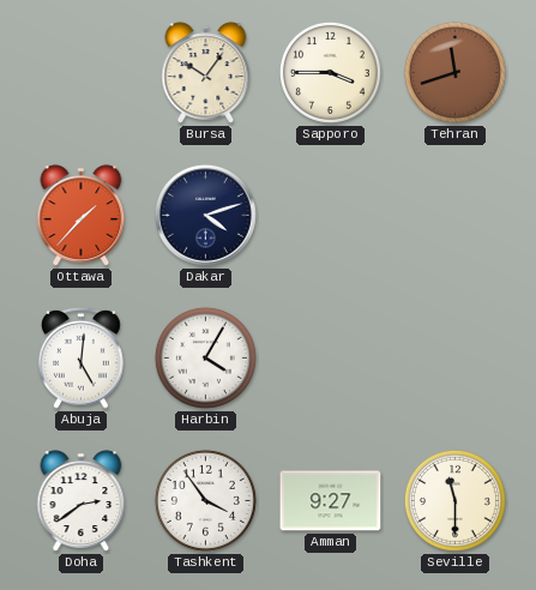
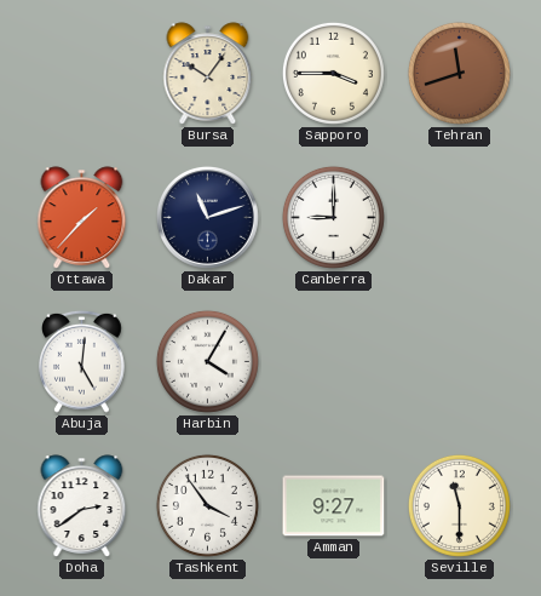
Dakar: 4:12 -> 11:12 (207, 217)
Canberra: none -> 9:00 (333, 217)
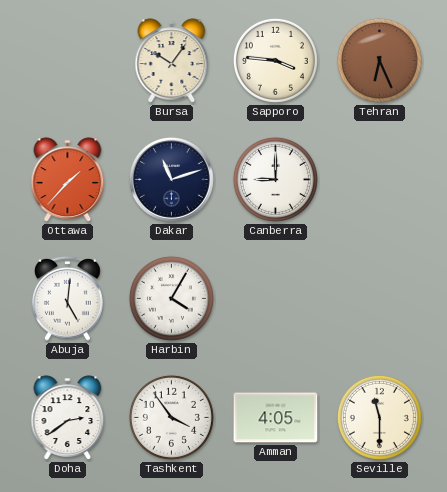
Sapporo: 3:45 -> 3:46 (275, 60)
Tehran: 11:42 -> 6:26 (379, 60)
Amman: 9:27 -> 4:05 (276, 418)
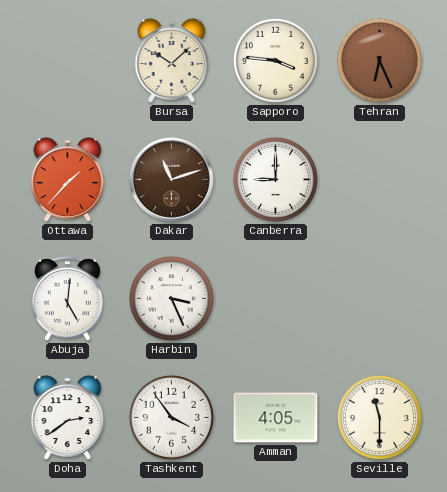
Bursa: 10:06 -> 10:08 (172, 61)
Dakar dial: navy -> brown (171, 179)
Harbin: 4:05 -> 3:26 (171, 298)
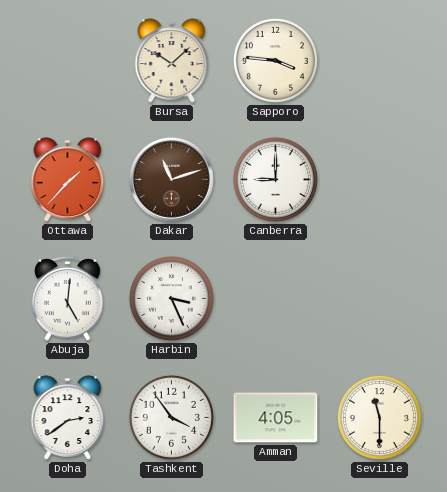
Tehran: 6:26 -> none (379, 60)
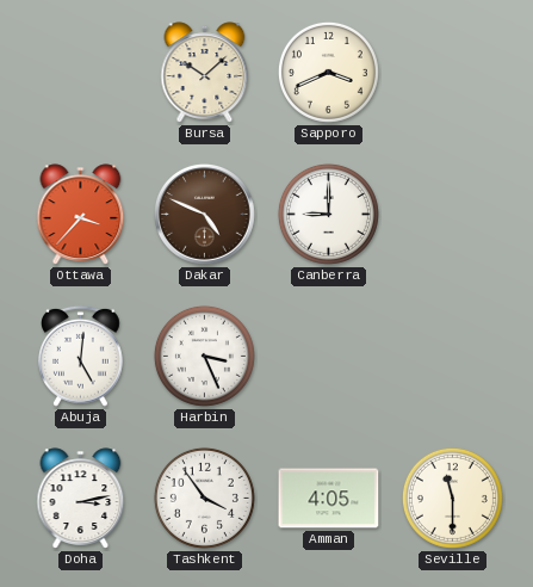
Sapporo: 3:46 -> 3:41 (328, 72)
Ottawa: 1:37 -> 3:37 (81, 215)
Dakar: 11:12 -> 4:49 (204, 214)
Doha: 2:39 -> 3:13 (81, 499)
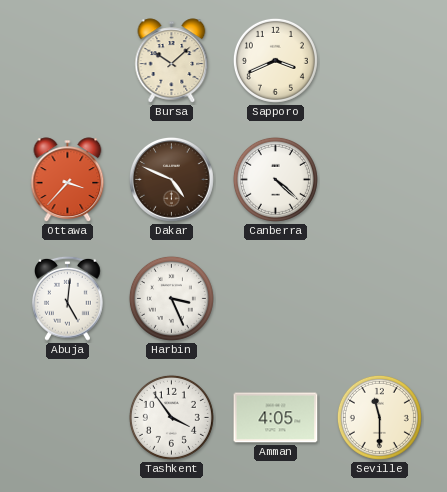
Canberra: 9:00 -> 4:22 (275, 179)
Doha: 3:13 -> none (81, 499)
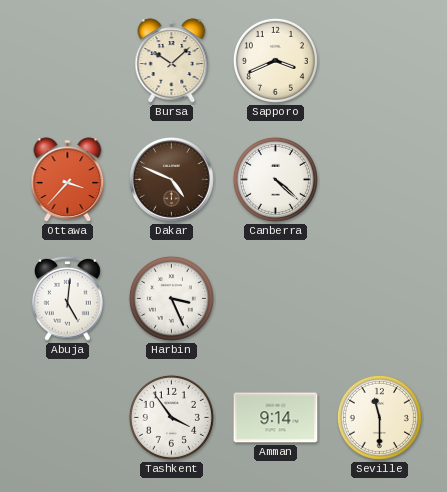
Amman: 4:05 -> 9:14 (276, 418)
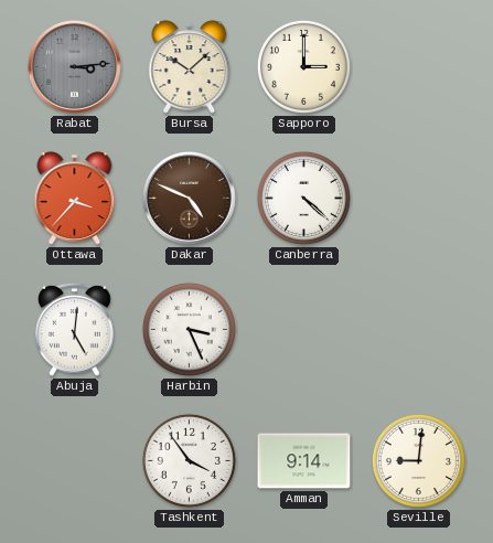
Rabat: none -> 3:14 (74, 66)
Sapporo: 3:41 -> 3:00 (303, 66)
Seville: 11:30 -> 9:01 (418, 460)
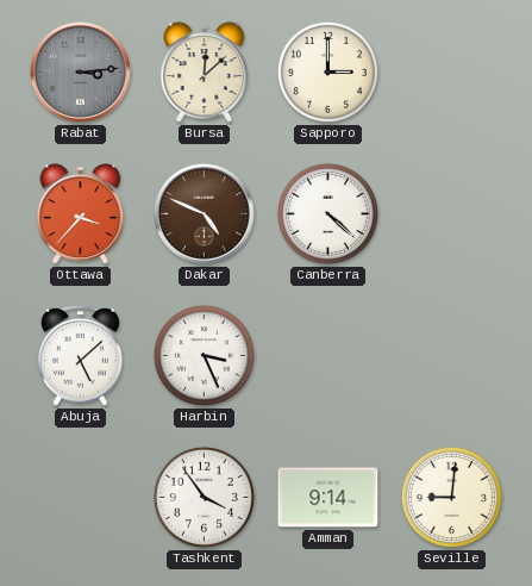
Bursa: 10:08 -> 12:08 (205, 73)
Abuja: 5:01 -> 5:08 (81, 355)
